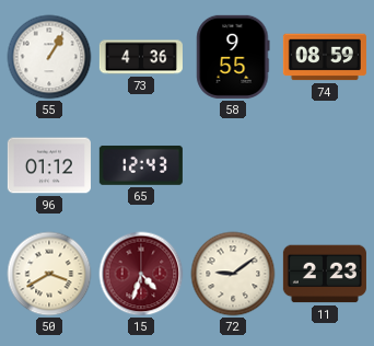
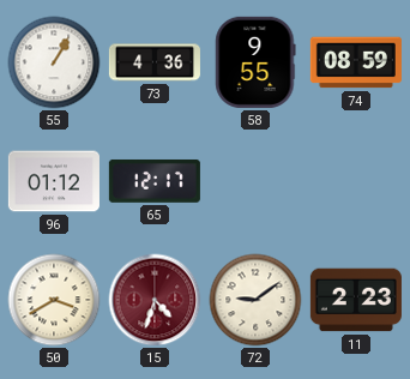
65: 12:43 -> 12:17 (155, 181)
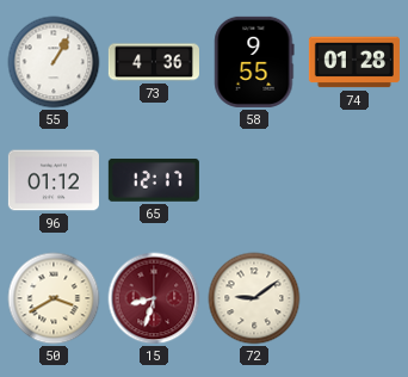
74: 08:59 -> 01:28 (354, 62)
15: 4:33 -> 8:33 (154, 298)
11: 2:23 -> none (356, 300)
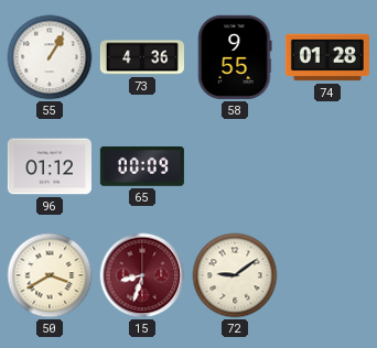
65: 12:17 -> 00:09 (142, 166)
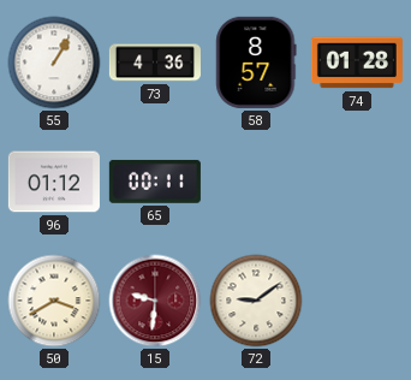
58: 9:55 -> 8:57 (256, 63)
65: 00:09 -> 00:11 (155, 182)
15: 8:33 -> 9:31 (155, 301)
